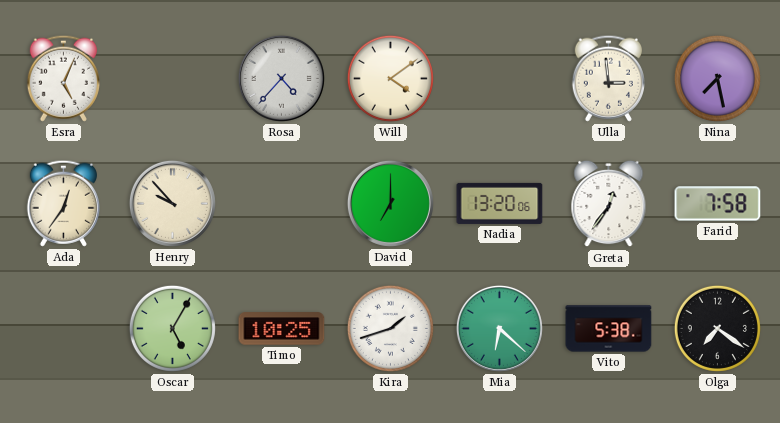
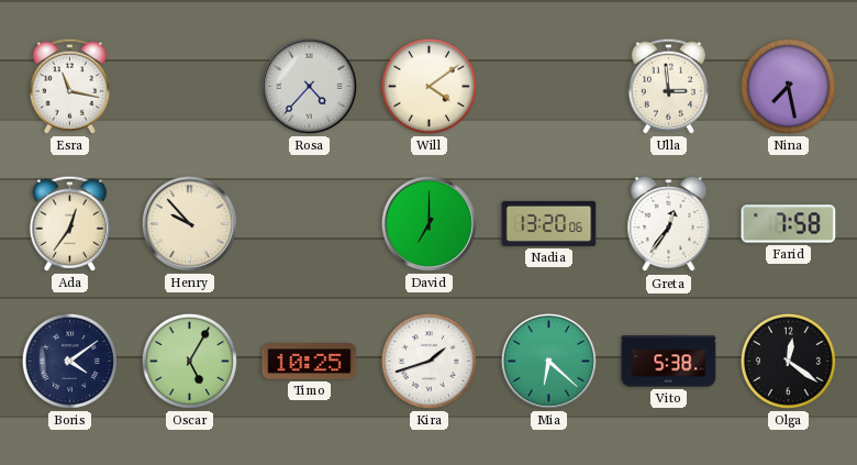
Esra: 5:04 -> 11:17 (69, 86)
Boris: none -> 4:09 (69, 361)
Olga: 7:21 -> 12:21 (788, 361)
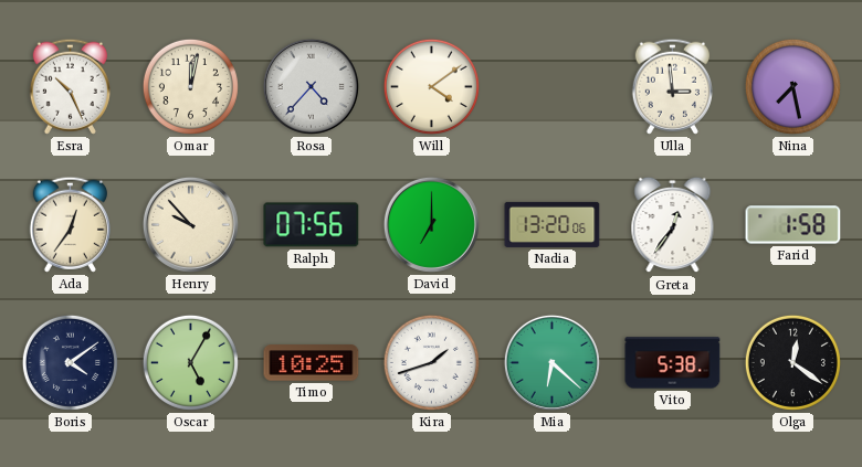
Esra: 11:17 -> 10:26 (70, 86)
Omar: none -> 12:02 (190, 86)
Ralph: none -> 07:56 (312, 225)
Farid: 7:58 -> 1:58 (793, 225)
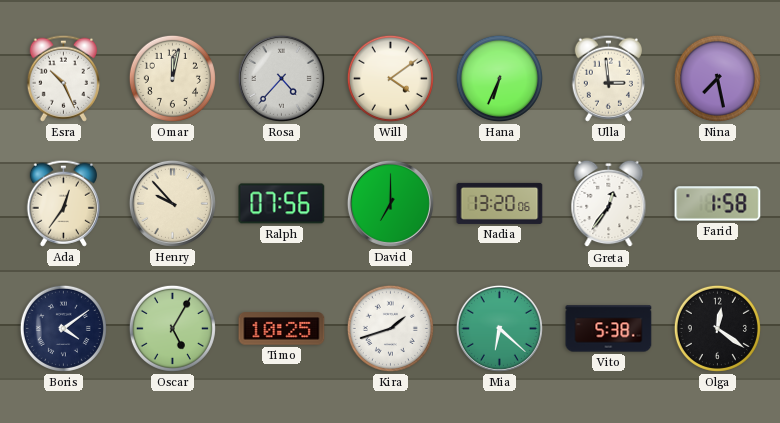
Hana: none -> 6:34 (499, 78)
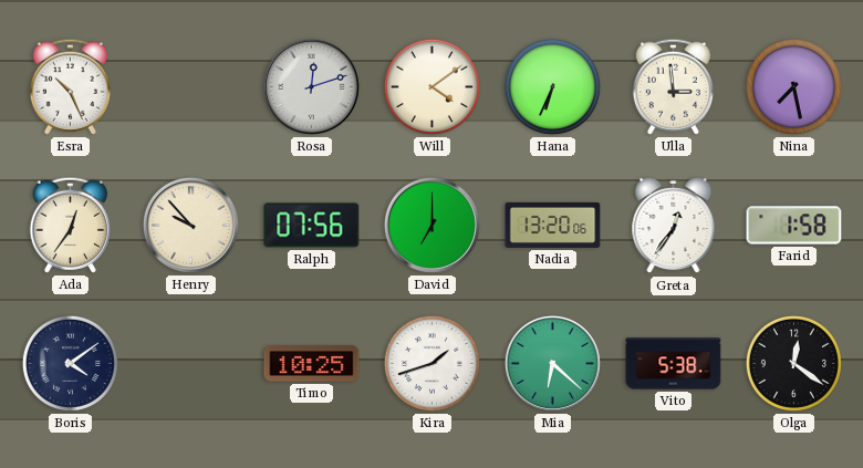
Omar: 12:02 -> none (172, 78)
Rosa: 4:37 -> 12:12 (311, 86)
Oscar: 5:05 -> none (172, 328)
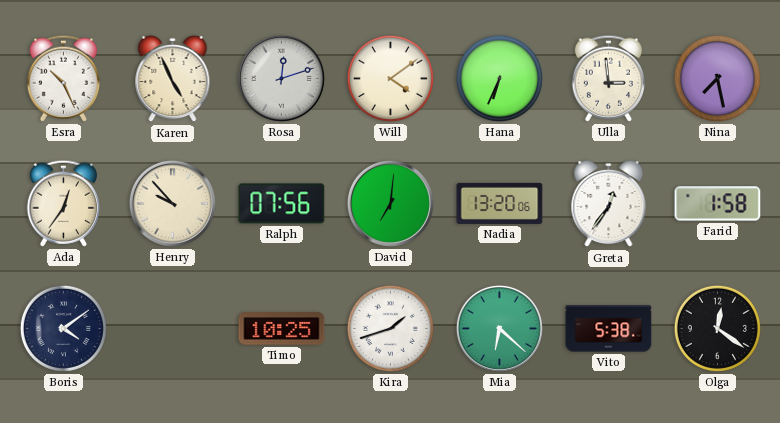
Karen: none -> 4:56 (173, 79)
David: 7:00 -> 7:01 (390, 203)
